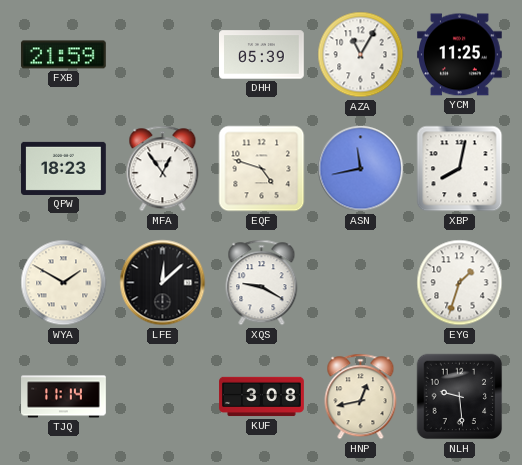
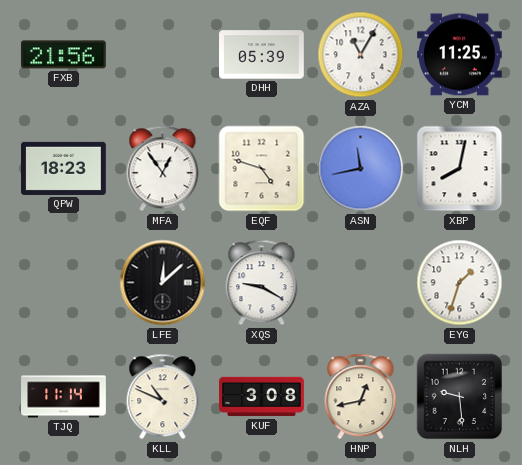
FXB: 21:59 -> 21:56 (63, 55)
WYA: 1:50 -> none (64, 283)
KLL: none -> 10:49 (163, 397)
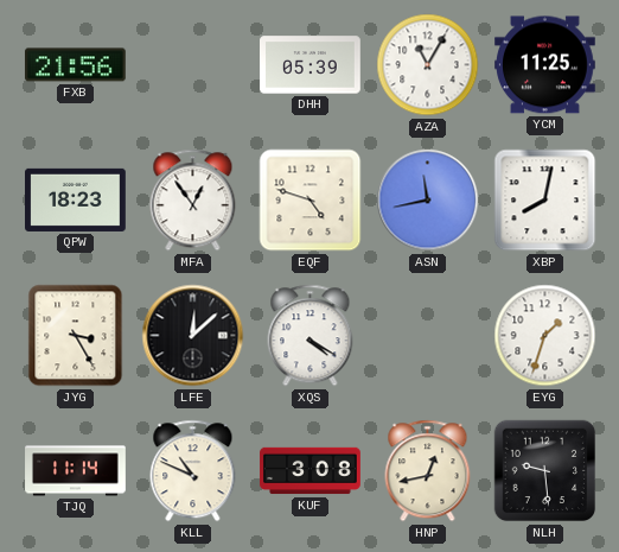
JYG: none -> 3:25 (76, 336)
XQS: 9:20 -> 4:20 (311, 336)
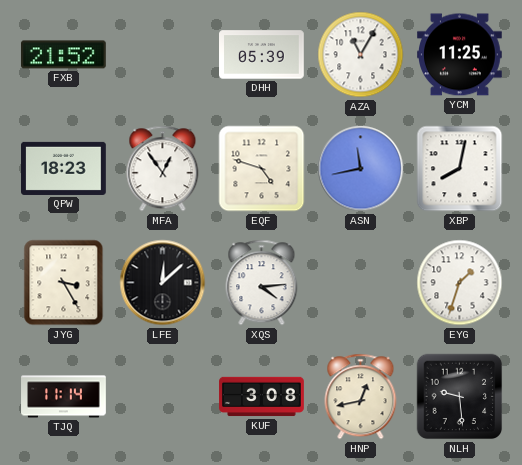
FXB: 21:56 -> 21:52 (63, 55)
XQS: 4:20 -> 4:14 (262, 283)
KLL: 10:49 -> none (193, 471)
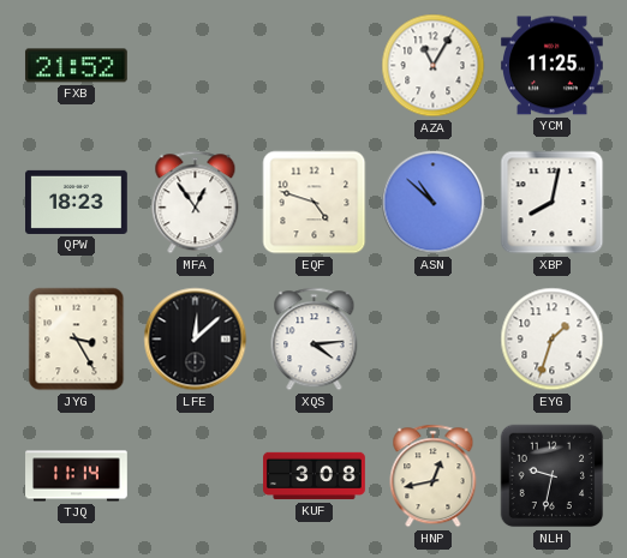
DHH: 05:39 -> none (262, 55)
ASN: 11:43 -> 10:52 (434, 203)
NLH: 9:29 -> 9:32 (553, 476)
